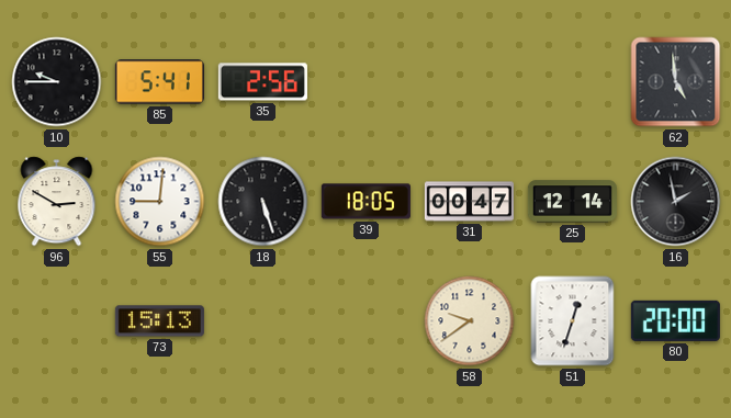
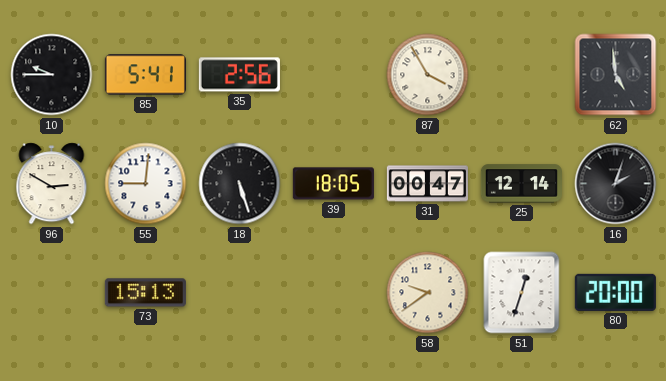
87: none -> 3:55 (428, 75)
16: 1:58 -> 2:03 (616, 184)
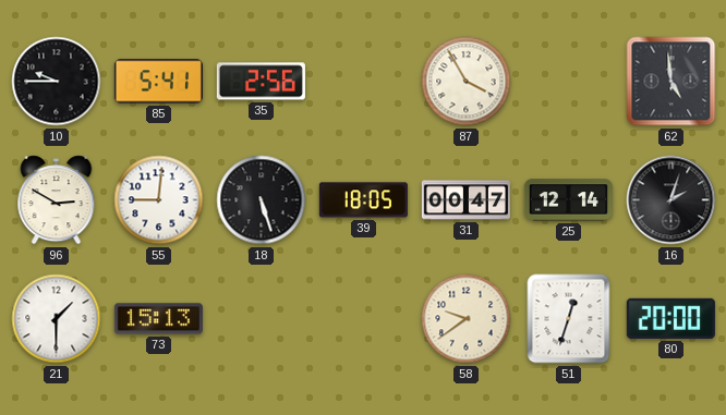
21: none -> 1:30 (57, 319)
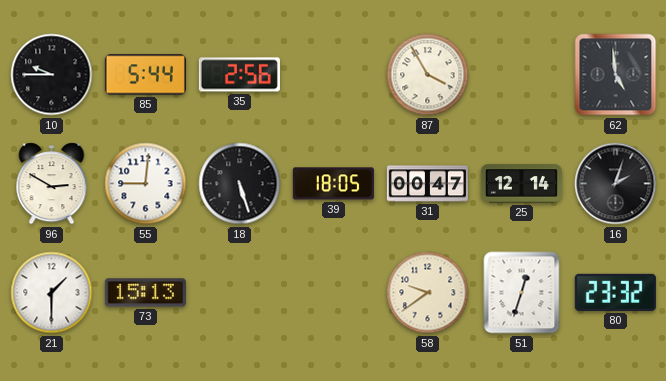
85: 5:41 -> 5:44 (145, 75)
80: 20:00 -> 23:32 (615, 292)
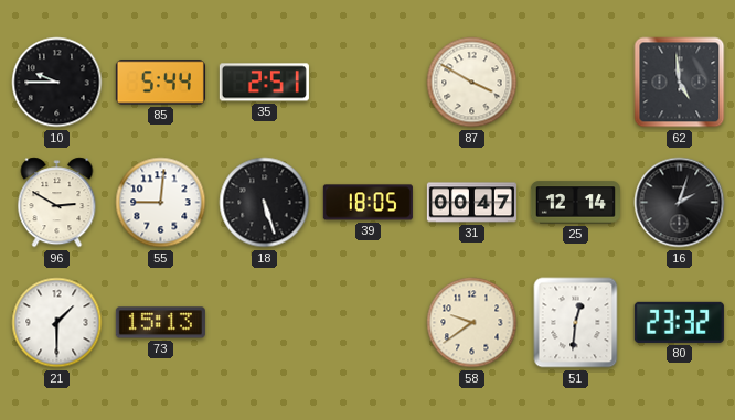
35: 2:56 -> 2:51 (264, 83)
87: 3:55 -> 3:50 (472, 83)
51: 12:33 -> 12:31 (576, 323)
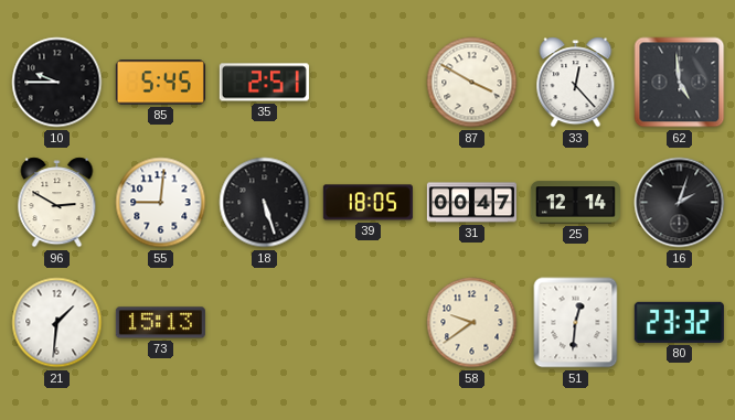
85: 5:44 -> 5:45 (160, 83)
33: none -> 12:23 (576, 83)
21: 1:30 -> 1:31 (57, 323)
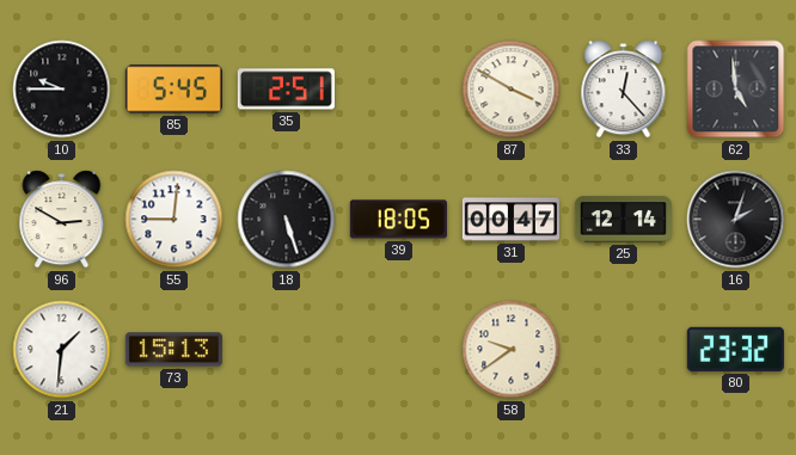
51: 12:31 -> none (576, 323)
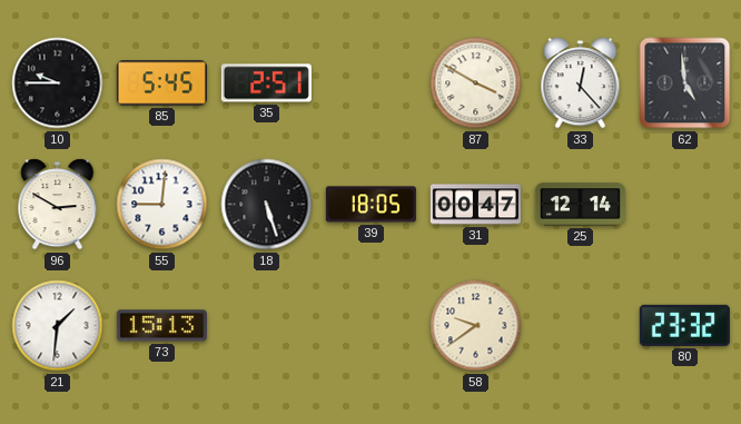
16: 2:03 -> none (736, 220)
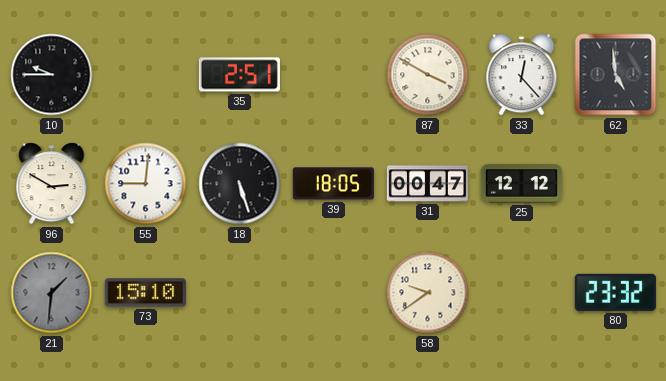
85: 5:45 -> none (161, 83)
25: 12:14 -> 12:12 (521, 184)
21 dial: white -> grey (52, 293)
73: 15:13 -> 15:10 (145, 293)
